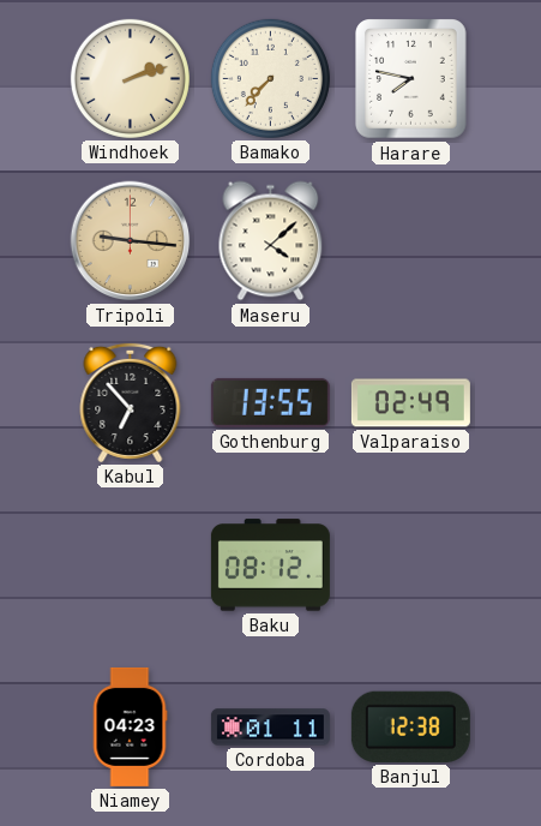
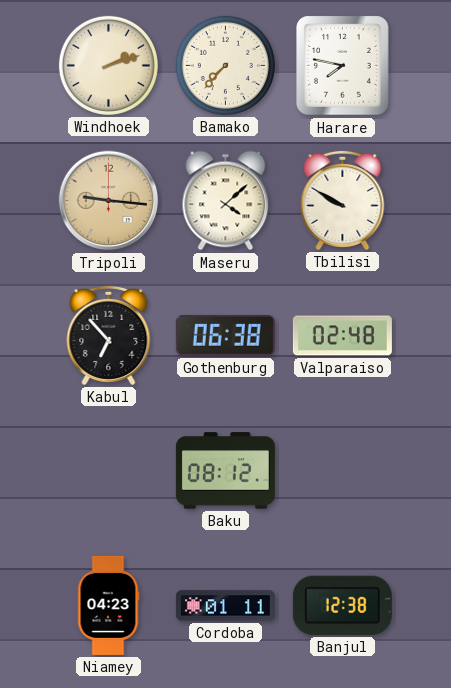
Tbilisi: none -> 9:50 (343, 200)
Gothenburg: 13:55 -> 06:38 (225, 335)
Valparaiso: 02:49 -> 02:48 (342, 336)
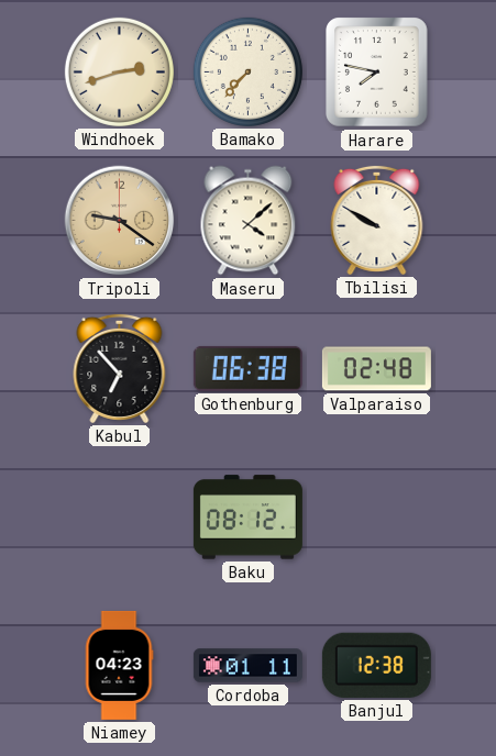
Windhoek: 2:12 -> 2:42 (119, 71)
Tripoli: 9:16 -> 9:21 (120, 221)
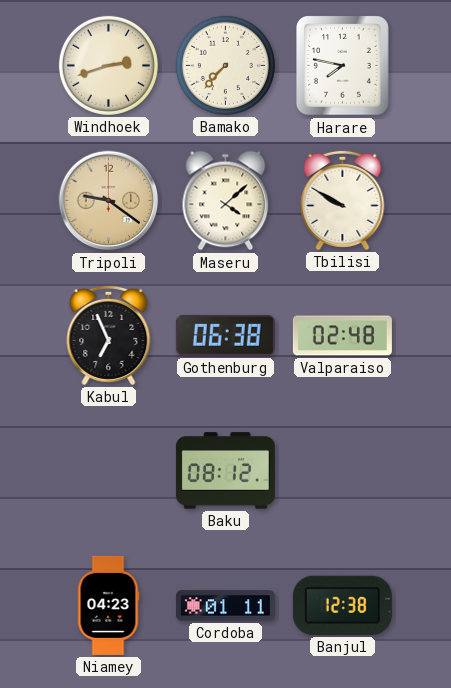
Kabul: 6:53 -> 6:56 (109, 335)
